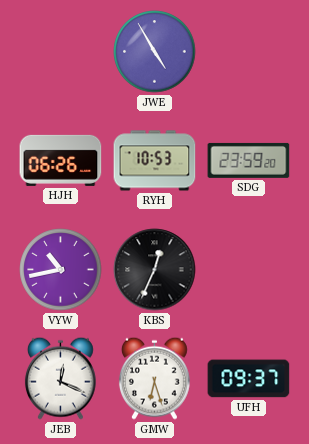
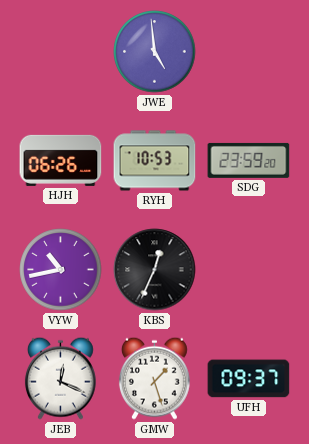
JWE: 4:55 -> 4:59 (155, 52)
GMW: 6:27 -> 1:27 (154, 378)
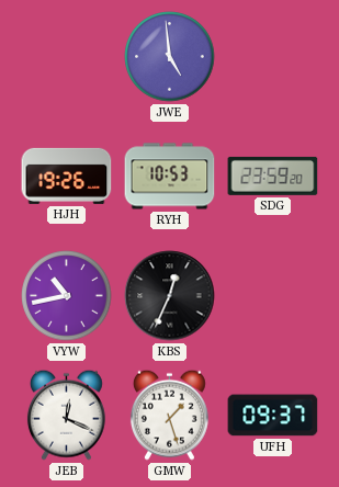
HJH: 06:26 -> 19:26 (67, 175)
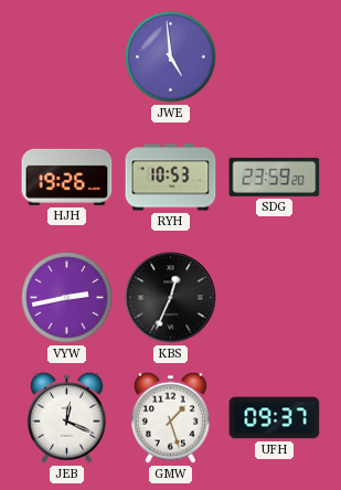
VYW: 10:43 -> 2:43 (67, 298)
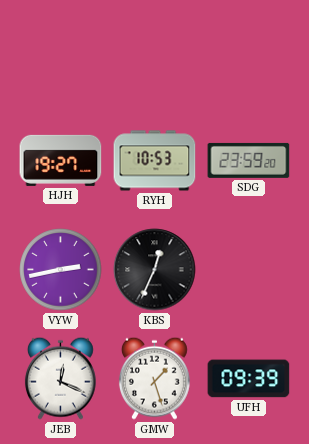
JWE: 4:59 -> none (171, 57)
HJH: 19:26 -> 19:27 (61, 160)
UFH: 09:37 -> 09:39 (249, 379)
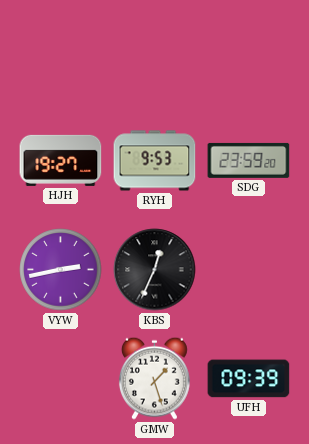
RYH: 10:53 -> 9:53 (155, 161)
JEB: 12:19 -> none (60, 378)
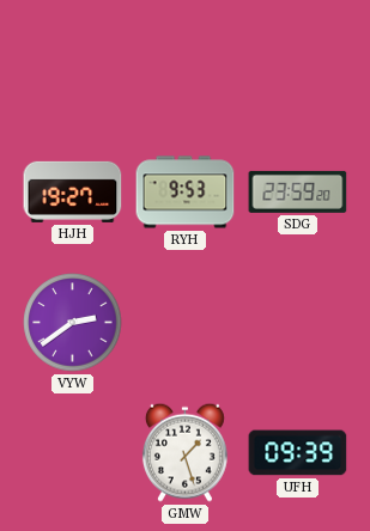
VYW: 2:43 -> 2:39 (73, 323)
KBS: 12:34 -> none (155, 270)
